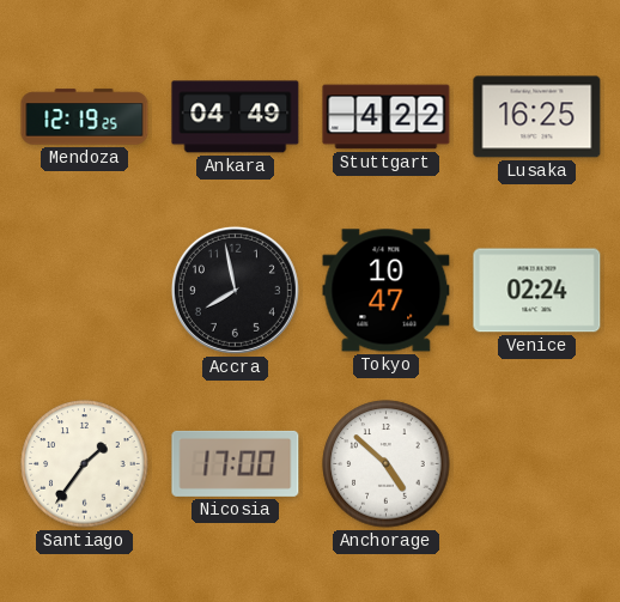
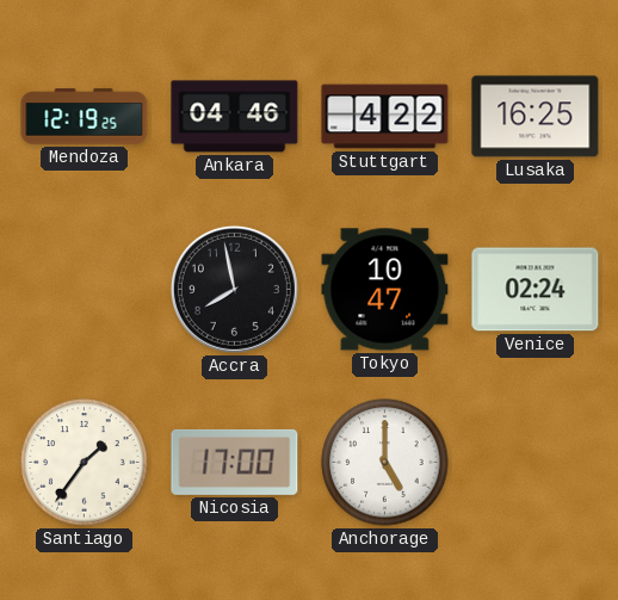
Ankara: 04:49 -> 04:46 (235, 117)
Anchorage: 4:52 -> 5:00 (385, 463)
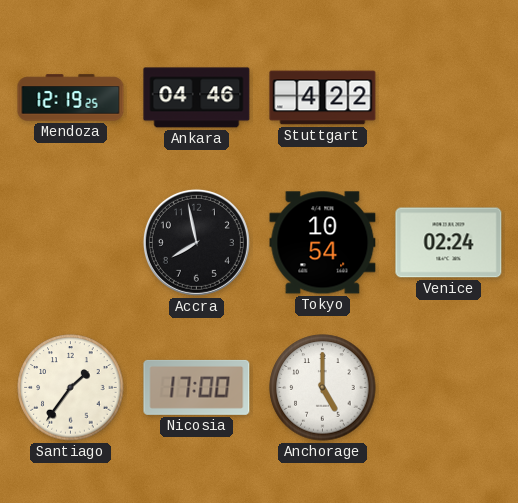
Lusaka: 16:25 -> none (536, 117)
Tokyo: 10:47 -> 10:54 (323, 243)
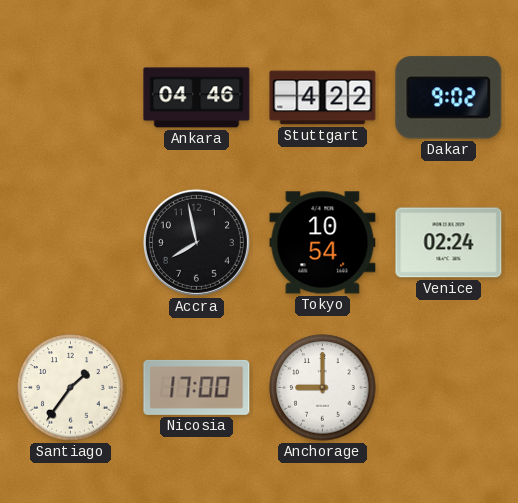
Mendoza: 12:19 -> none (71, 98)
Dakar: none -> 9:02 (449, 98)
Anchorage: 5:00 -> 9:00 (323, 388)
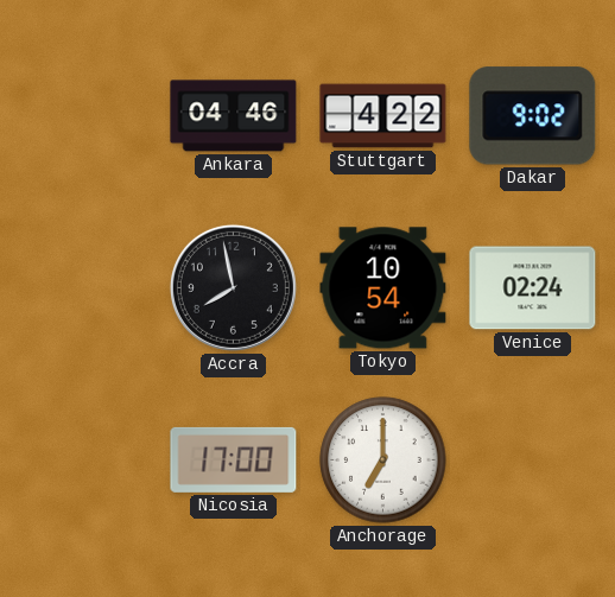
Santiago: 1:36 -> none (71, 388)
Anchorage: 9:00 -> 7:00 (383, 461)
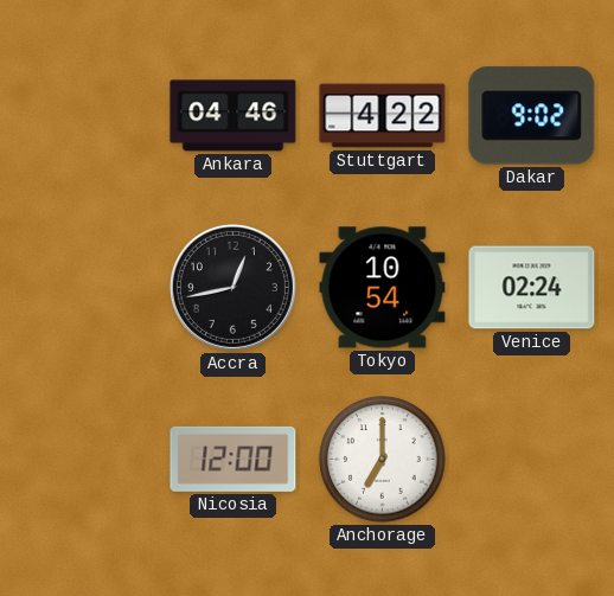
Accra: 7:58 -> 12:43 (232, 287)
Nicosia: 17:00 -> 12:00 (234, 459)
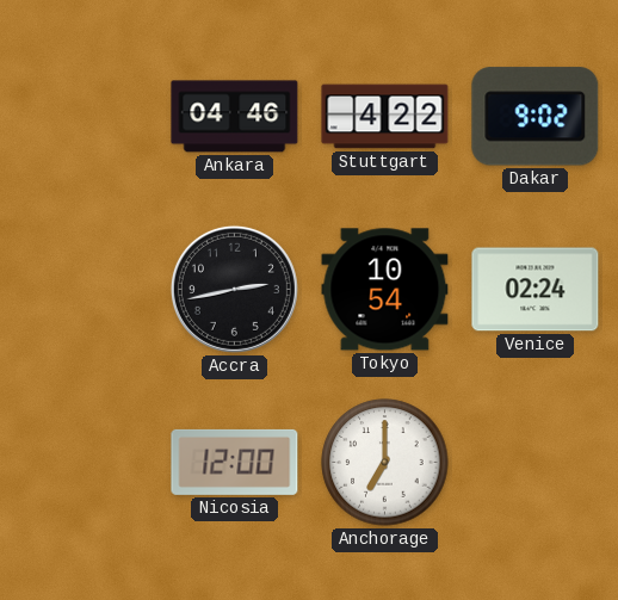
Accra: 12:43 -> 2:43 (234, 289)
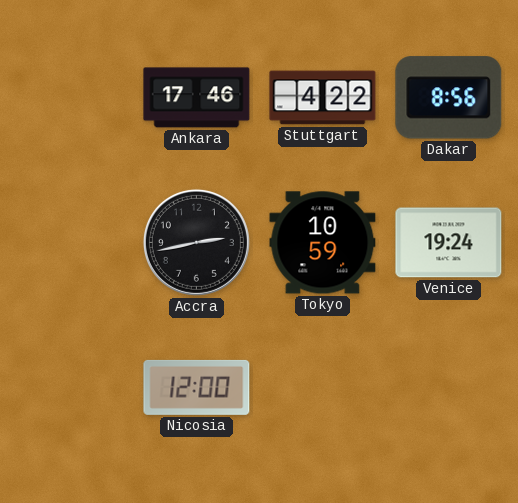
Ankara: 04:46 -> 17:46 (197, 98)
Dakar: 9:02 -> 8:56 (449, 98)
Tokyo: 10:54 -> 10:59 (323, 243)
Venice: 02:24 -> 19:24 (449, 243)
Anchorage: 7:00 -> none (385, 463)
